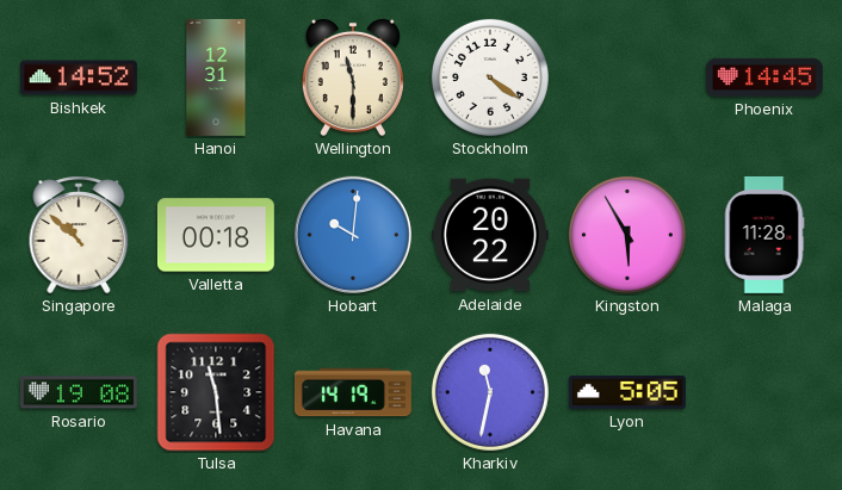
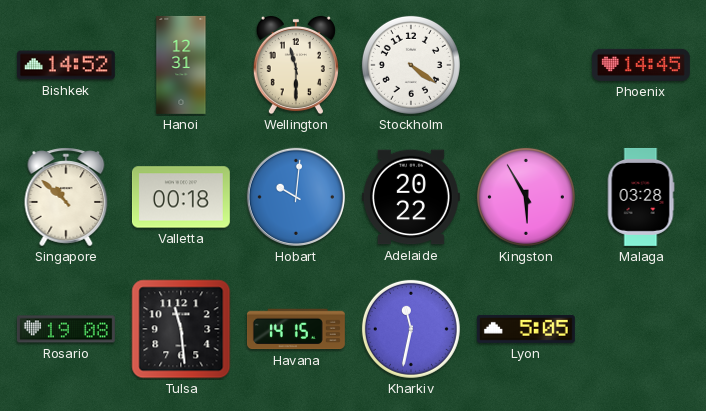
Malaga: 11:28 -> 03:28 (641, 197)
Havana: 14:19 -> 14:15 (296, 329)
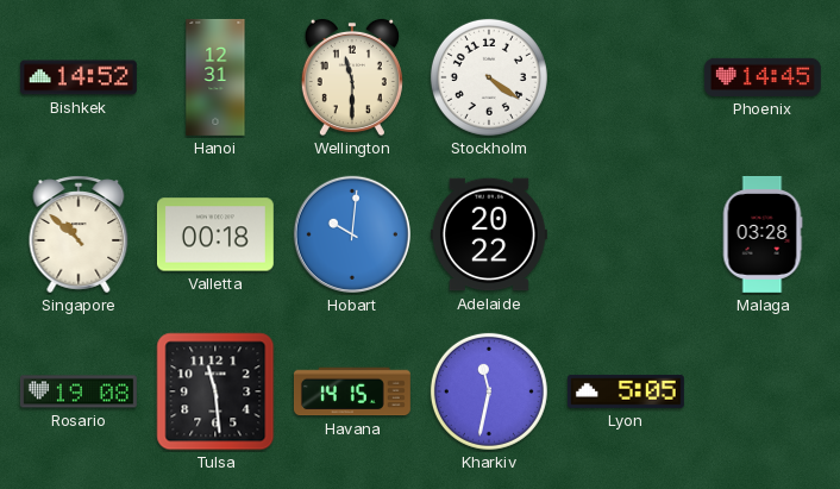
Kingston: 5:55 -> none (526, 197)
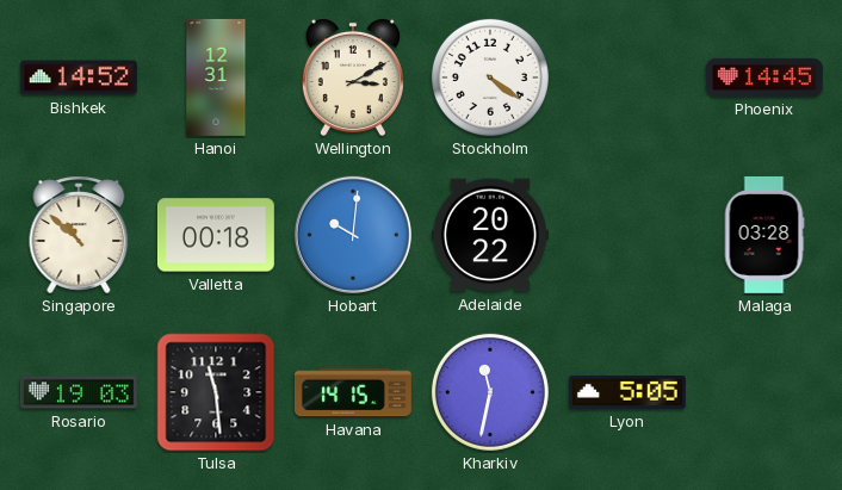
Wellington: 11:30 -> 3:10 (353, 77)
Rosario: 19:08 -> 19:03 (79, 392)
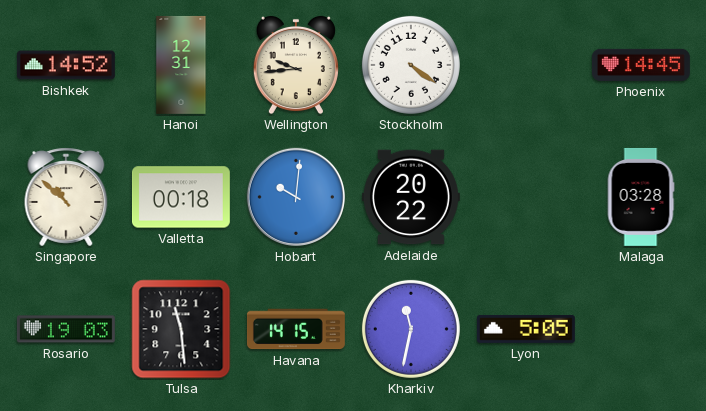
Wellington: 3:10 -> 9:44 (296, 65)
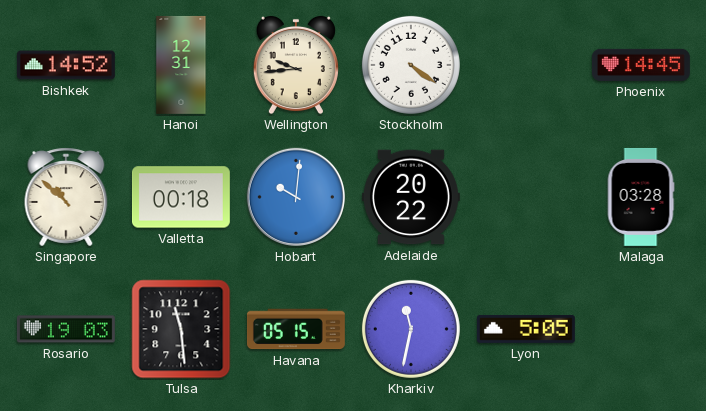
Havana: 14:15 -> 05:15 (296, 329)
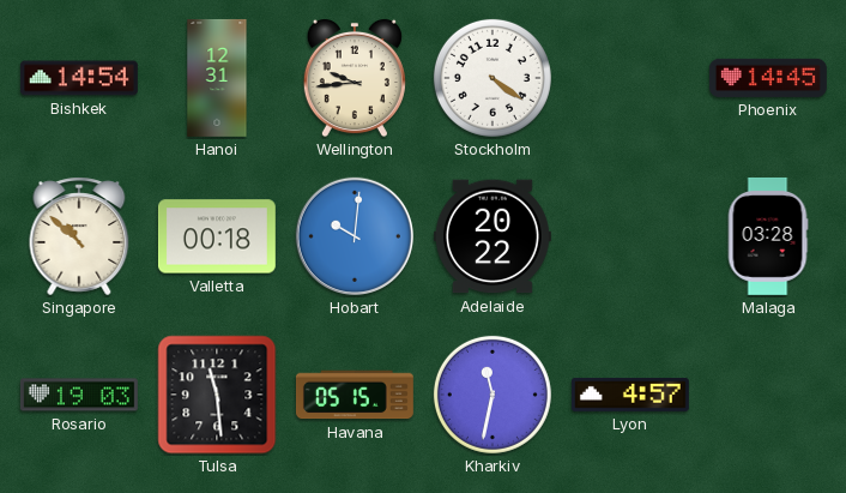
Bishkek: 14:52 -> 14:54 (79, 78)
Lyon: 5:05 -> 4:57 (630, 395)
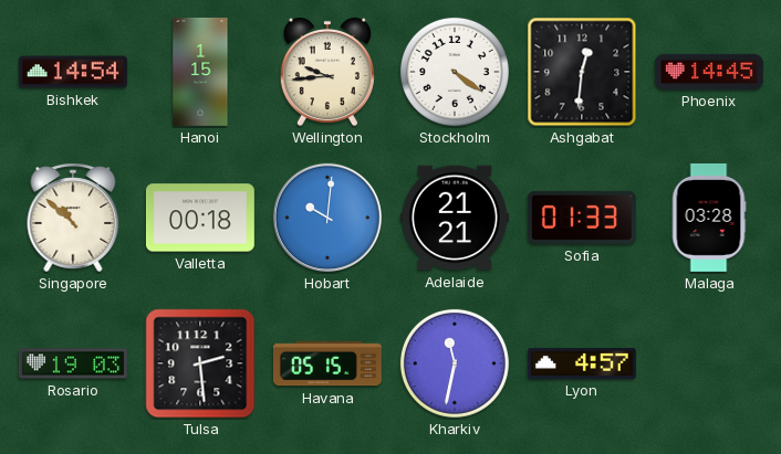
Hanoi: 12:31 -> 1:15 (200, 72)
Ashgabat: none -> 12:31 (582, 72)
Adelaide: 20:22 -> 21:21 (455, 218)
Sofia: none -> 01:33 (582, 218)
Tulsa: 11:29 -> 2:29 (200, 363)
